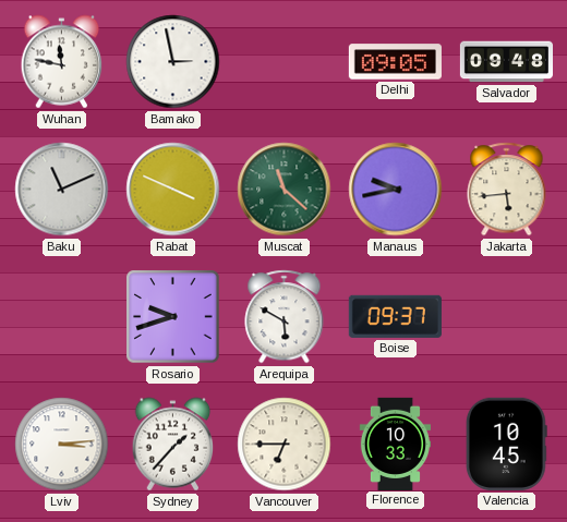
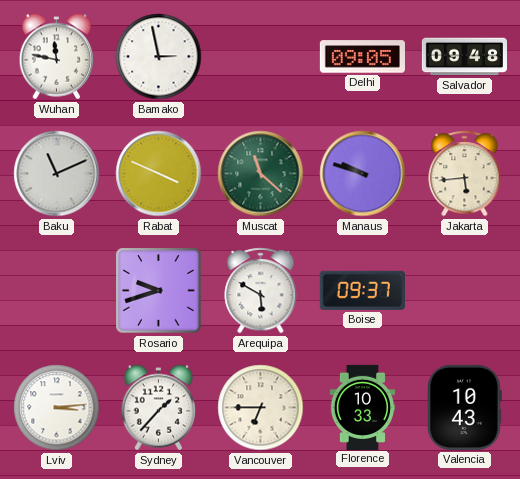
Manaus: 9:43 -> 9:48 (363, 174)
Valencia: 10:45 -> 10:43 (464, 407)
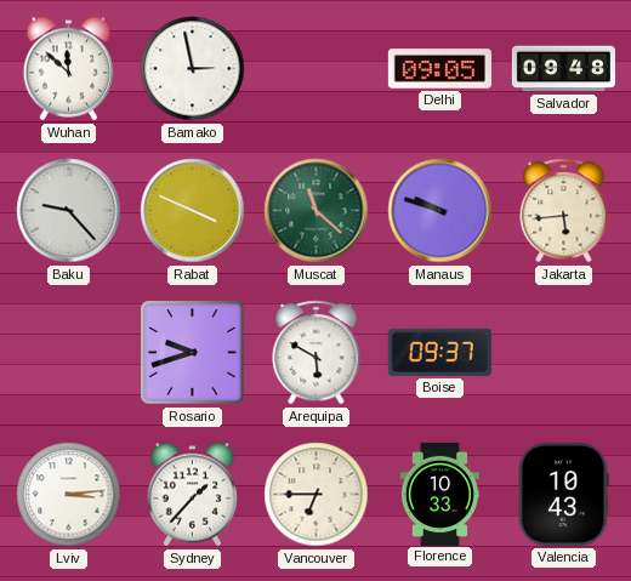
Wuhan: 11:47 -> 11:52 (69, 69)
Baku: 11:11 -> 9:23 (69, 211)
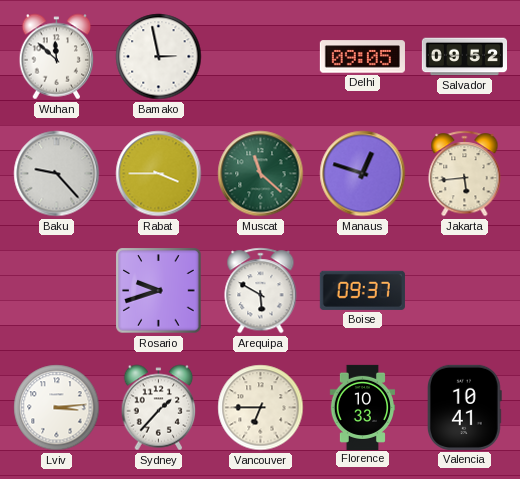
Salvador: 09:48 -> 09:52 (464, 57)
Rabat: 3:49 -> 3:45 (159, 174)
Manaus: 9:48 -> 12:48 (363, 174)
Valencia: 10:43 -> 10:41 (464, 407)
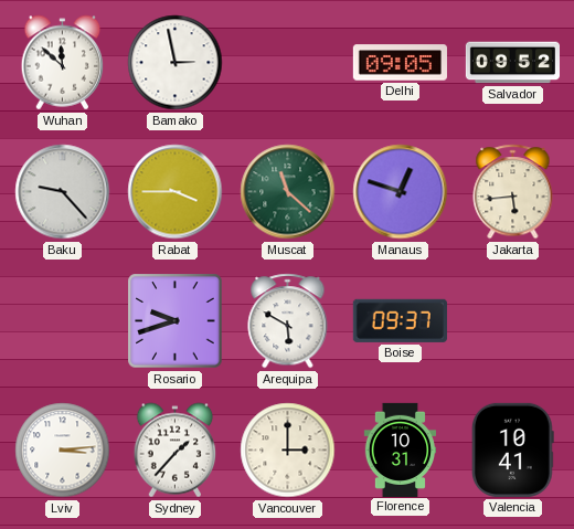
Vancouver: 6:45 -> 3:00 (288, 451)
Florence: 10:33 -> 10:31 (400, 449)
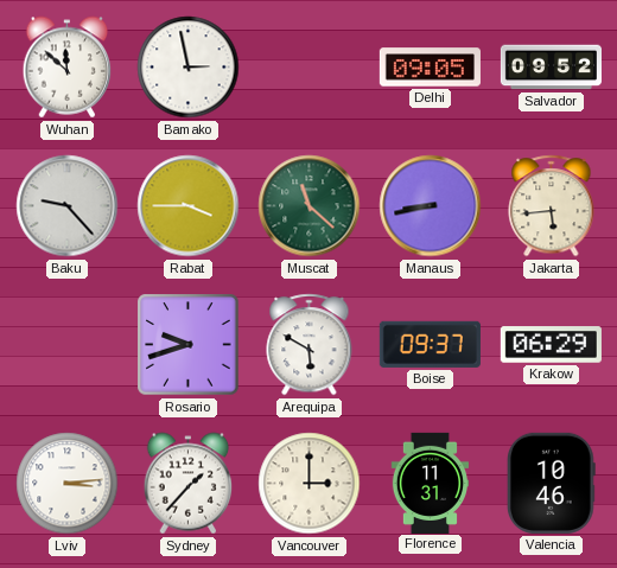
Manaus: 12:48 -> 8:43 (431, 206)
Krakow: none -> 06:29 (551, 345)
Florence: 10:31 -> 11:31 (430, 483)
Valencia: 10:41 -> 10:46 (551, 483)
